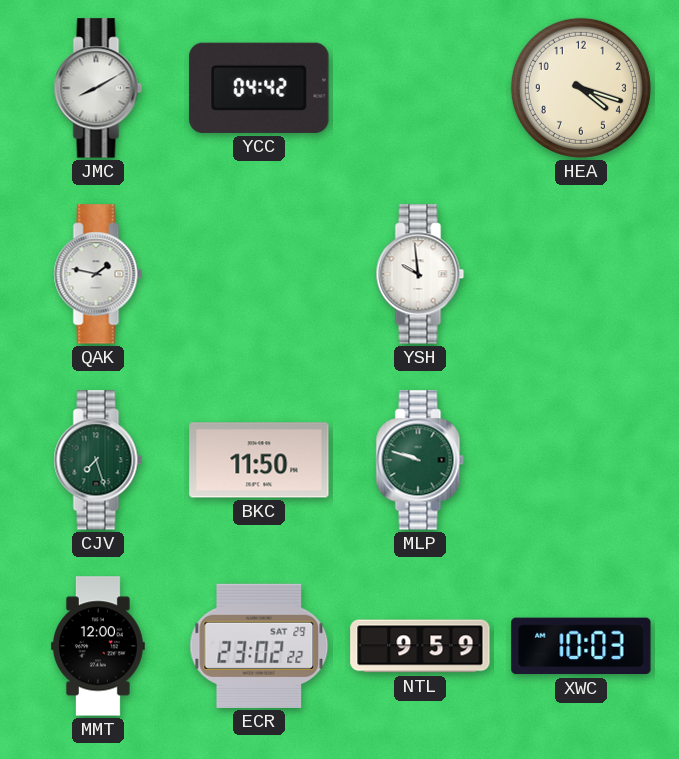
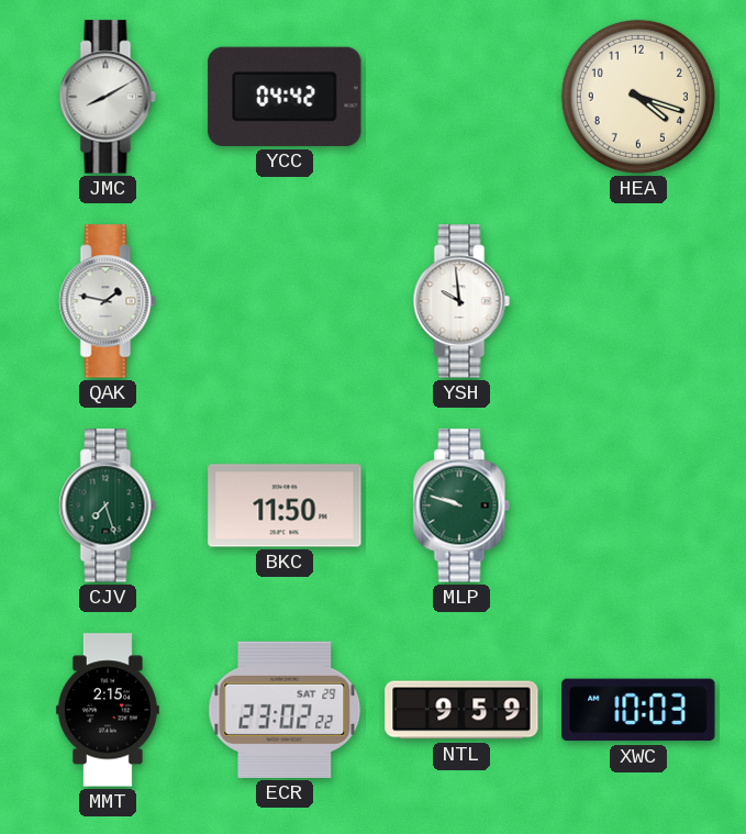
MMT: 12:00 -> 2:15 (108, 710)
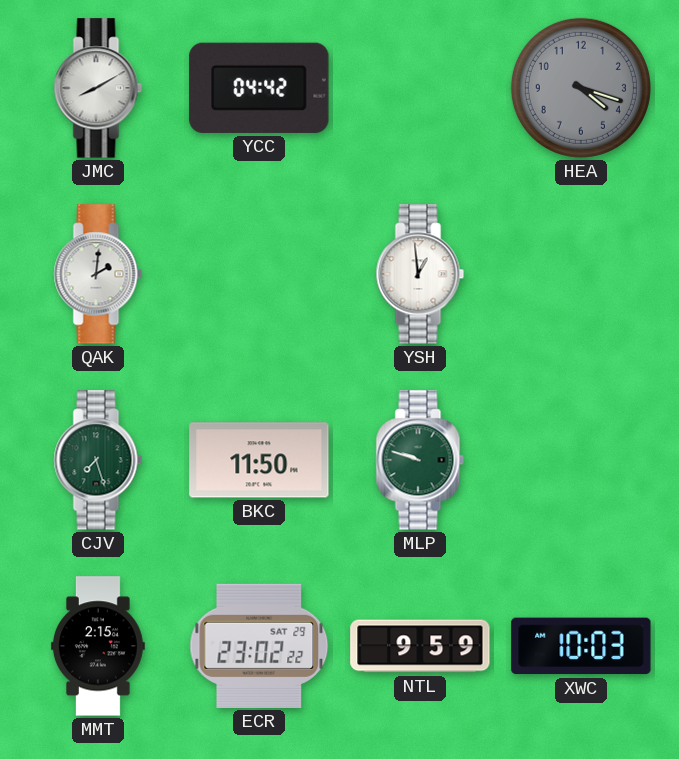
HEA dial: cream -> grey (581, 88)
QAK: 1:47 -> 2:01 (98, 274)
YSH: 9:59 -> 12:59 (420, 274)
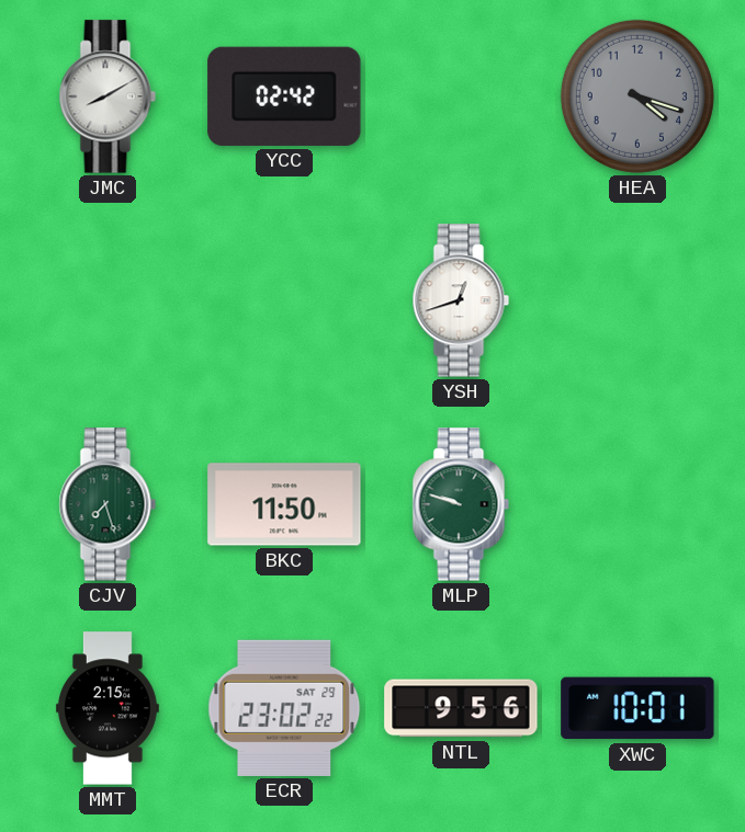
YCC: 04:42 -> 02:42 (284, 96)
QAK: 2:01 -> none (98, 274)
YSH: 12:59 -> 12:42 (461, 300)
NTL: 9:59 -> 9:56 (461, 708)
XWC: 10:03 -> 10:01 (637, 708)
